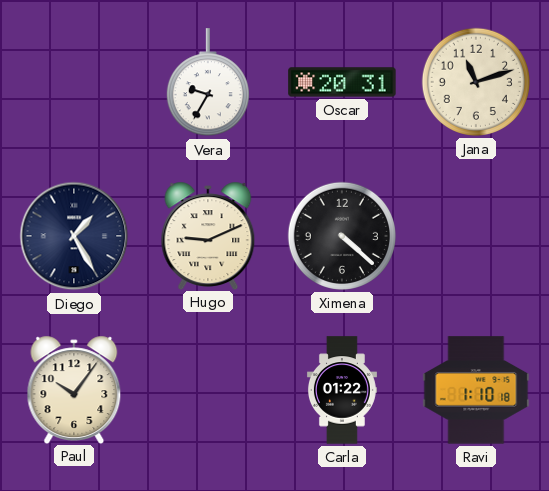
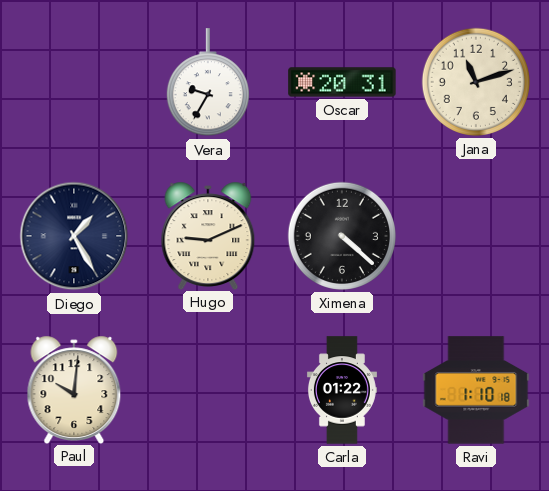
Paul: 10:06 -> 10:01 (74, 389)
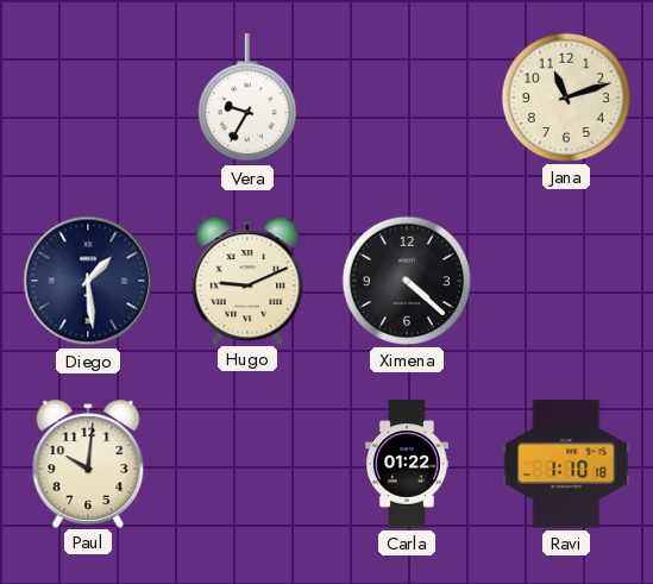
Oscar: 20:31 -> none (342, 82)
Diego: 1:25 -> 1:29 (88, 281)
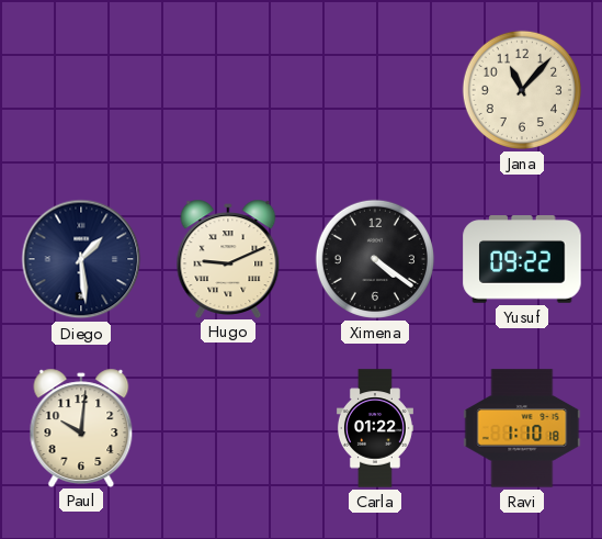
Vera: 9:35 -> none (247, 99)
Jana: 11:12 -> 11:07 (522, 90)
Ximena: 4:22 -> 4:21 (375, 259)
Yusuf: none -> 09:22 (522, 259)
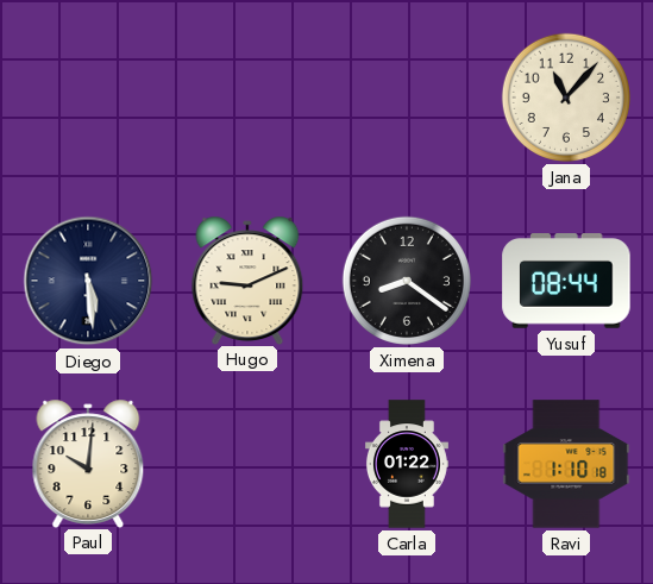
Diego: 1:29 -> 5:29 (88, 281)
Ximena: 4:21 -> 8:21 (407, 281)
Yusuf: 09:22 -> 08:44 (566, 281)
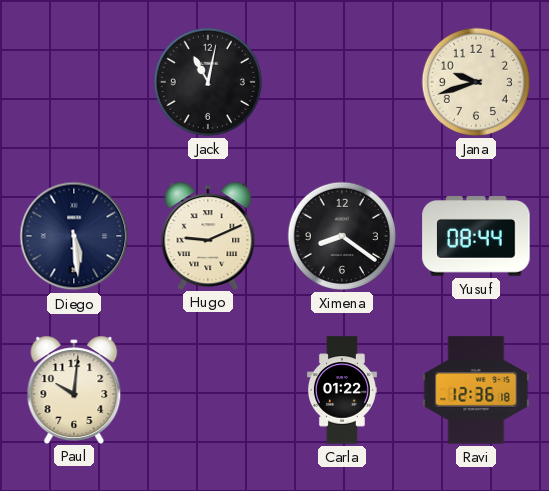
Jack: none -> 11:02 (208, 82)
Jana: 11:07 -> 9:42 (476, 82)
Ravi: 1:10 -> 12:36 (476, 390)
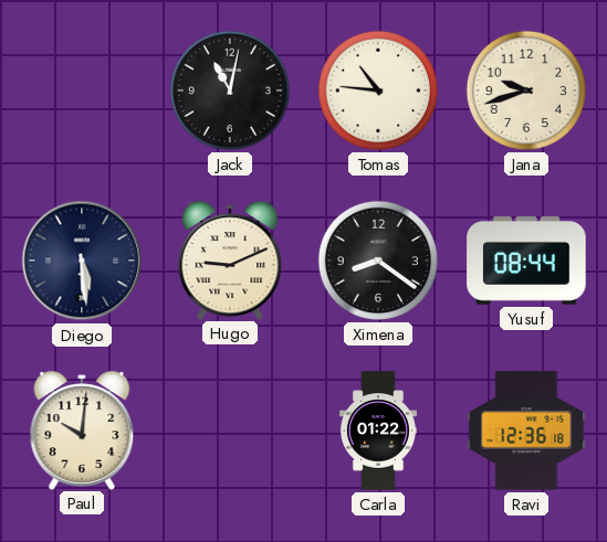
Tomas: none -> 10:46 (378, 91)
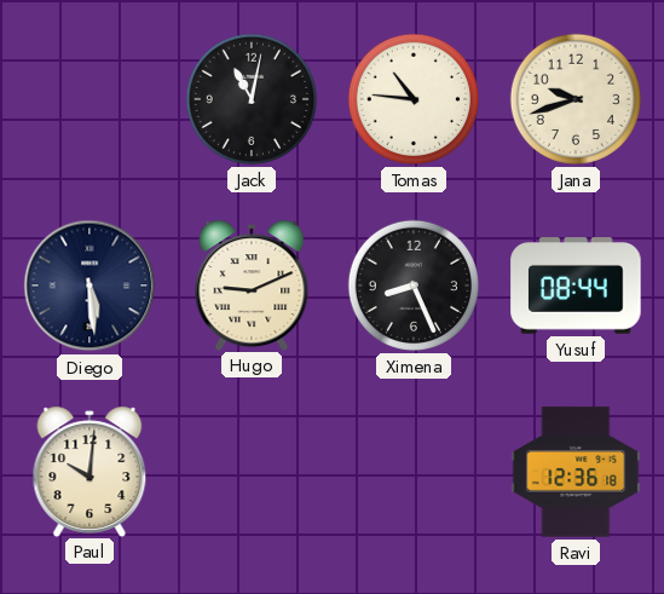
Ximena: 8:21 -> 8:26 (414, 286)
Carla: 01:22 -> none (378, 431)
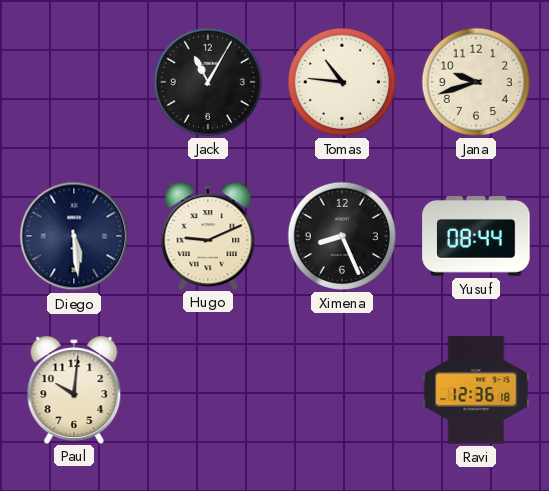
Jack: 11:02 -> 11:05 (208, 82)
